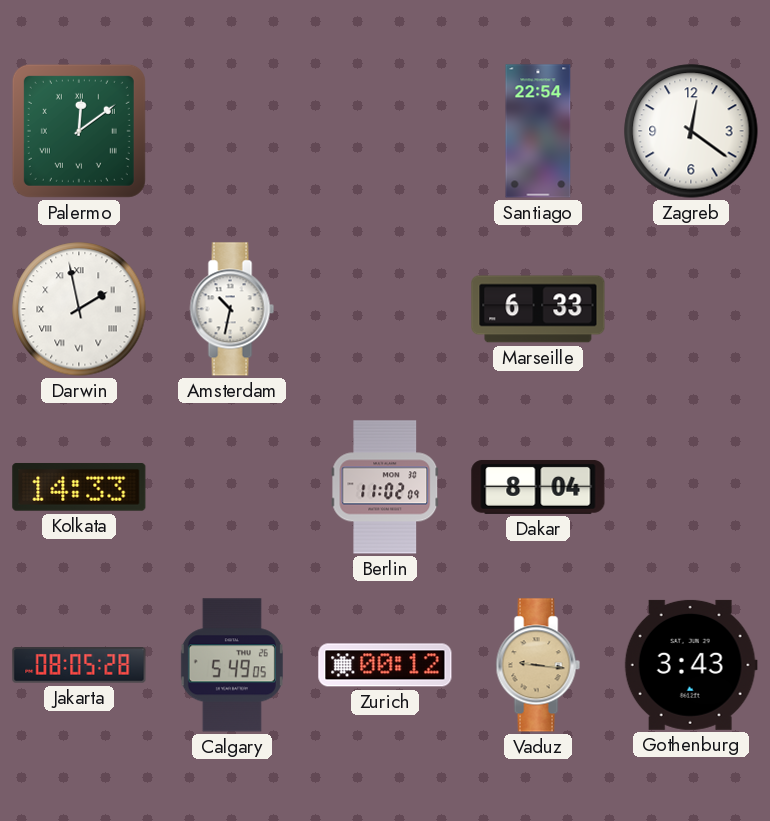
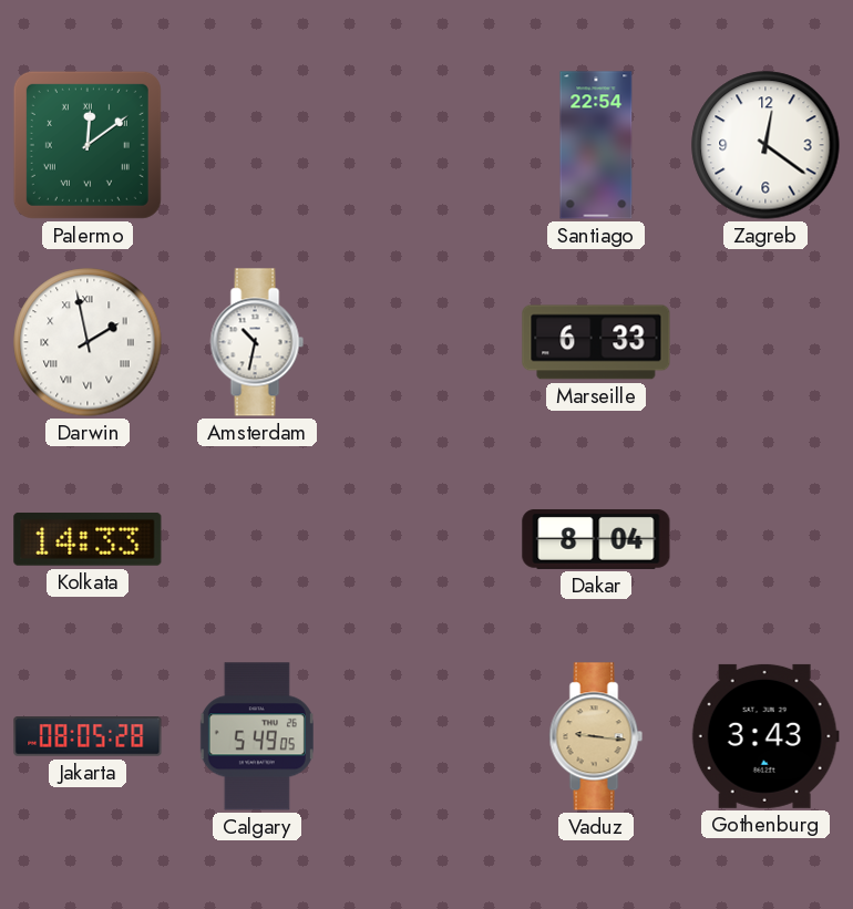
Berlin: 11:02 -> none (385, 487)
Zurich: 00:12 -> none (385, 665)
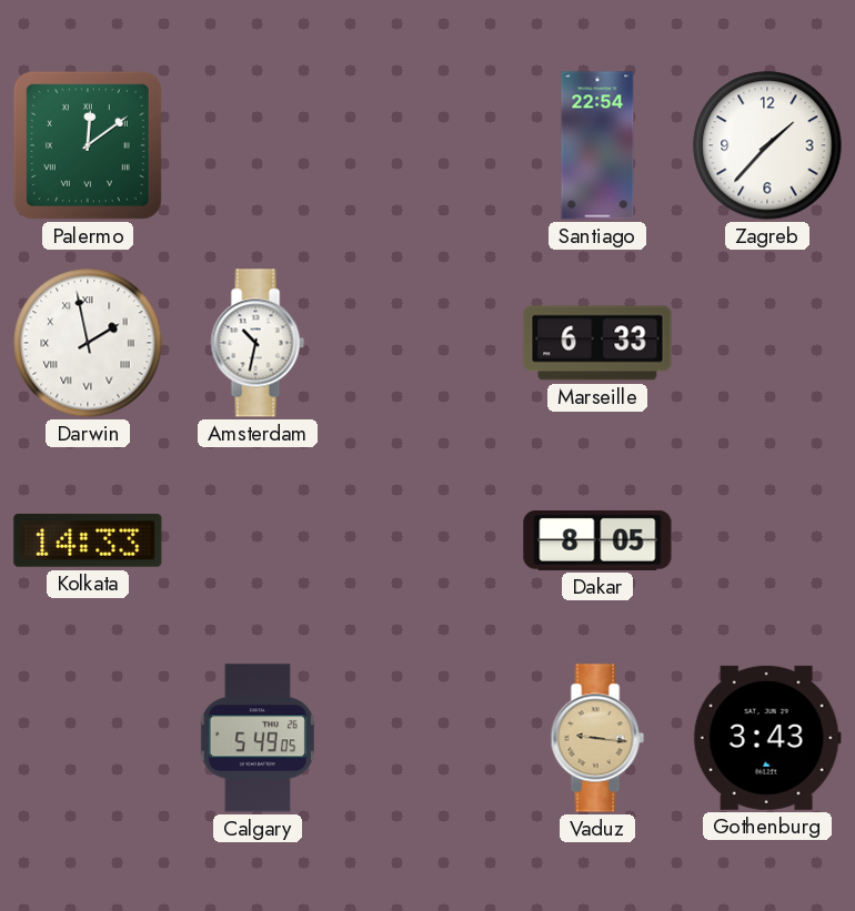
Zagreb: 12:21 -> 1:37 (767, 145)
Dakar: 8:04 -> 8:05 (597, 540)
Jakarta: 08:05 -> none (88, 736)
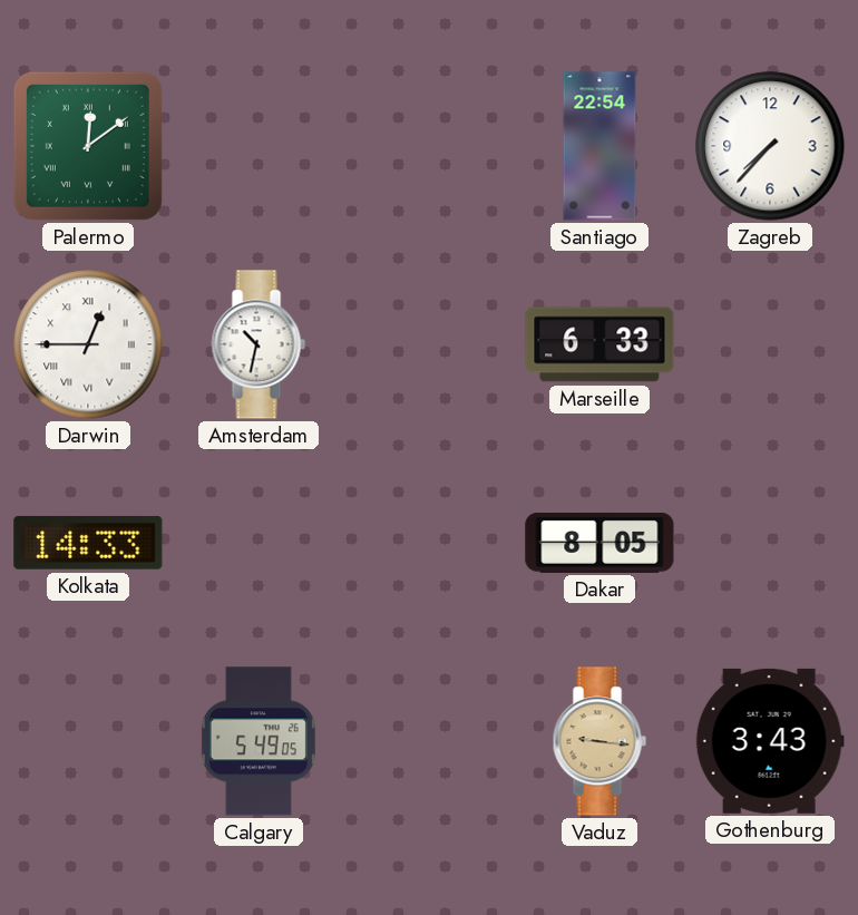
Zagreb: 1:37 -> 7:37 (770, 146)
Darwin: 1:58 -> 12:45 (88, 344)
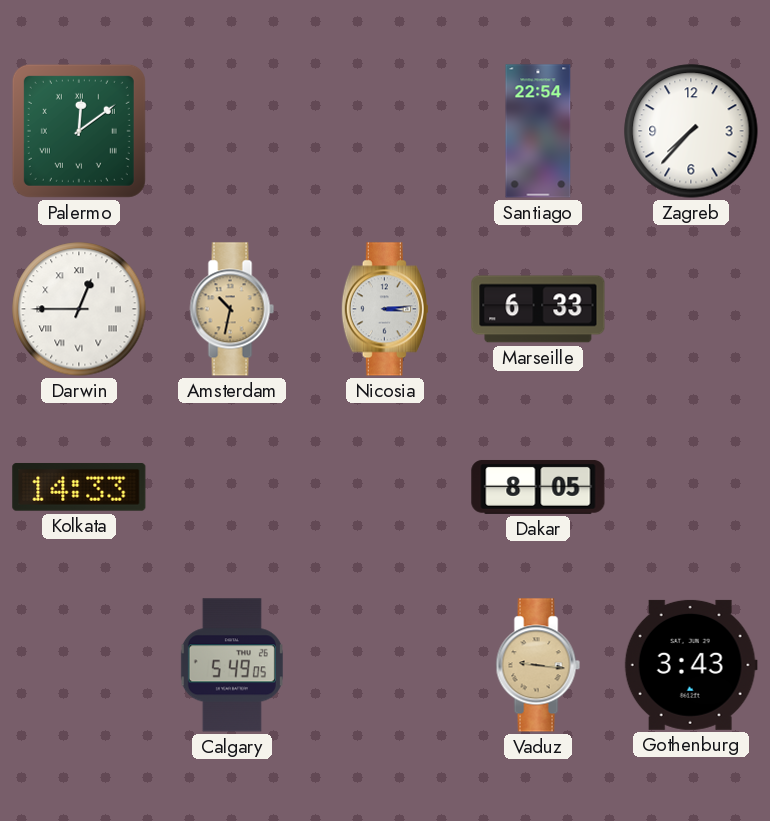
Amsterdam dial: white -> champagne (232, 309)
Nicosia: none -> 3:14 (385, 309)
